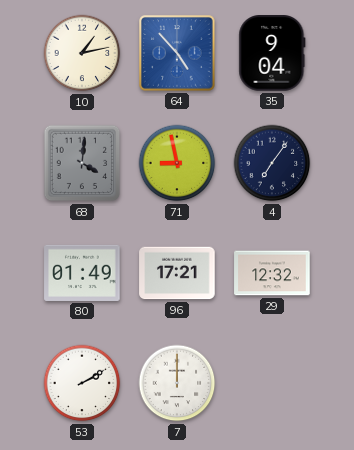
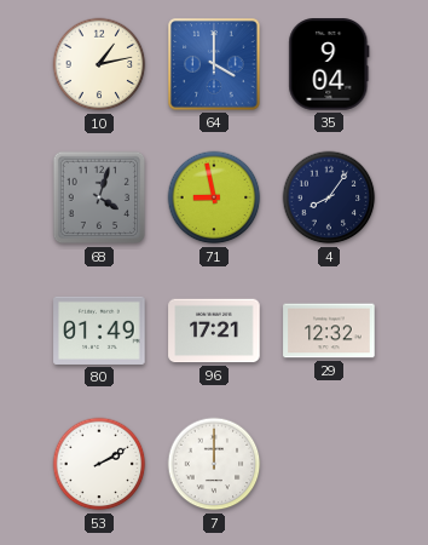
64: 4:53 -> 4:00 (214, 64)
68: 4:01 -> 4:03 (99, 197)
4: 7:06 -> 8:06 (329, 197)
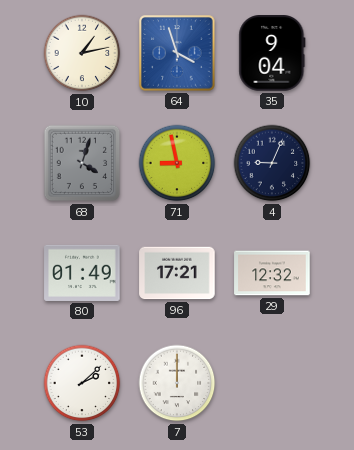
64: 4:00 -> 3:57 (177, 53)
4: 8:06 -> 9:04 (272, 163)
53: 2:10 -> 2:08 (82, 383)
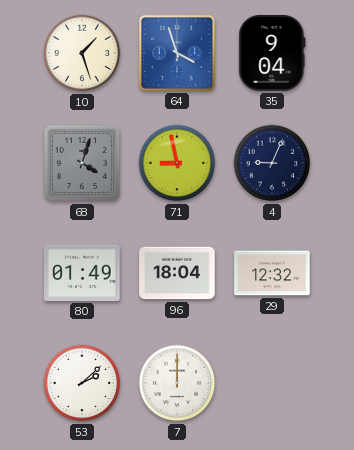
10: 1:13 -> 1:27 (82, 53)
96: 17:21 -> 18:04 (177, 273)
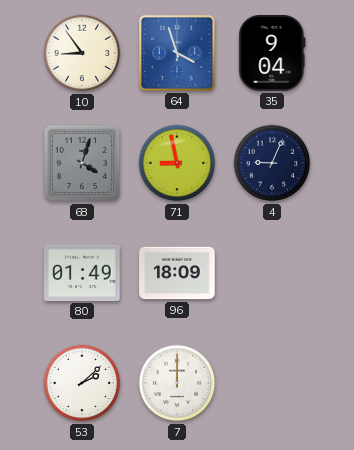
10: 1:27 -> 8:54 (82, 53)
96: 18:04 -> 18:09 (177, 273)
29: 12:32 -> none (272, 273)
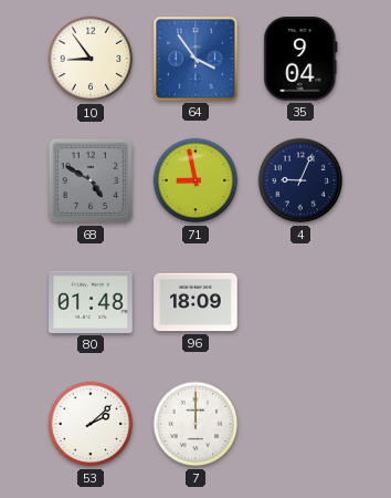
64: 3:57 -> 3:54 (196, 59)
68: 4:03 -> 4:50 (91, 180)
80: 01:49 -> 01:48 (91, 302)
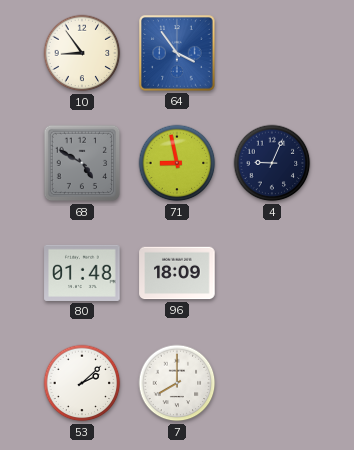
35: 9:04 -> none (300, 59)
7: 12:00 -> 8:00 (177, 383)
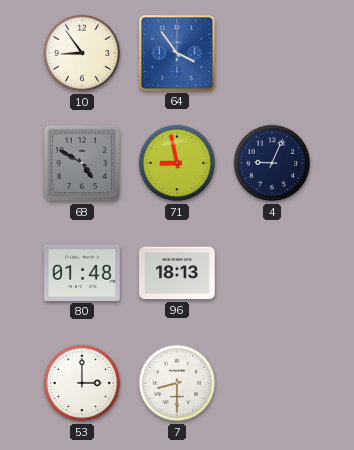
96: 18:09 -> 18:13 (177, 273)
53: 2:08 -> 3:00 (82, 383)
7: 8:00 -> 8:30 (177, 383)
